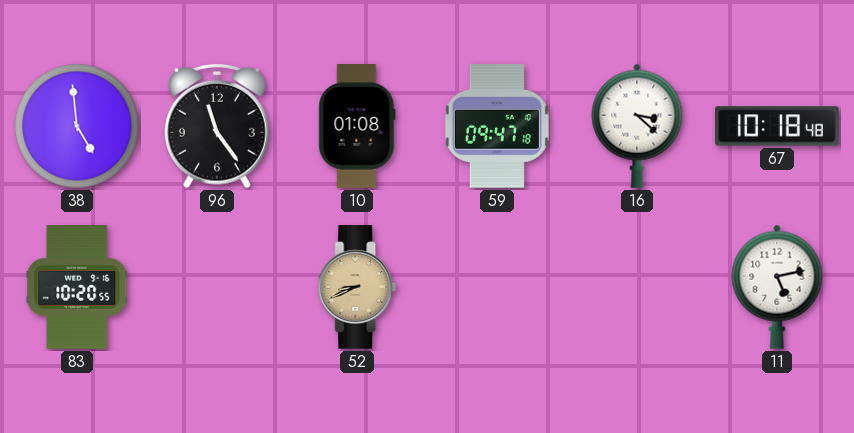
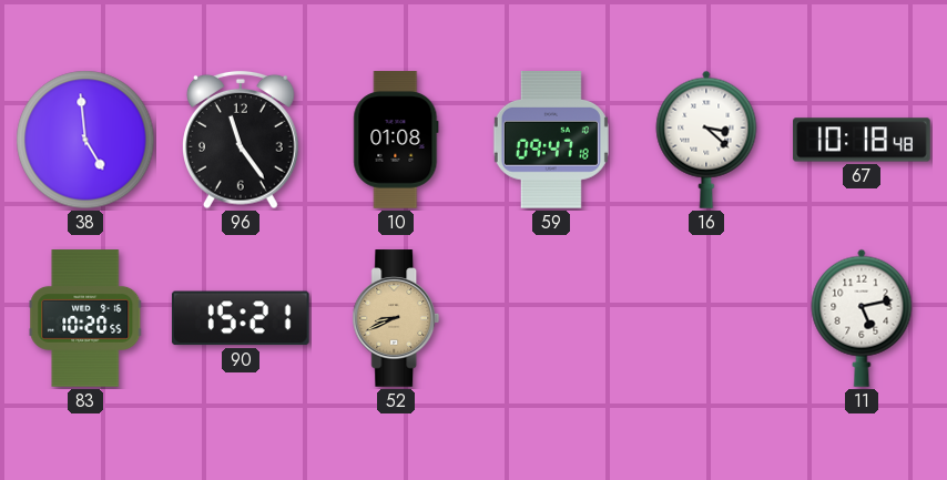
90: none -> 15:21 (241, 318)
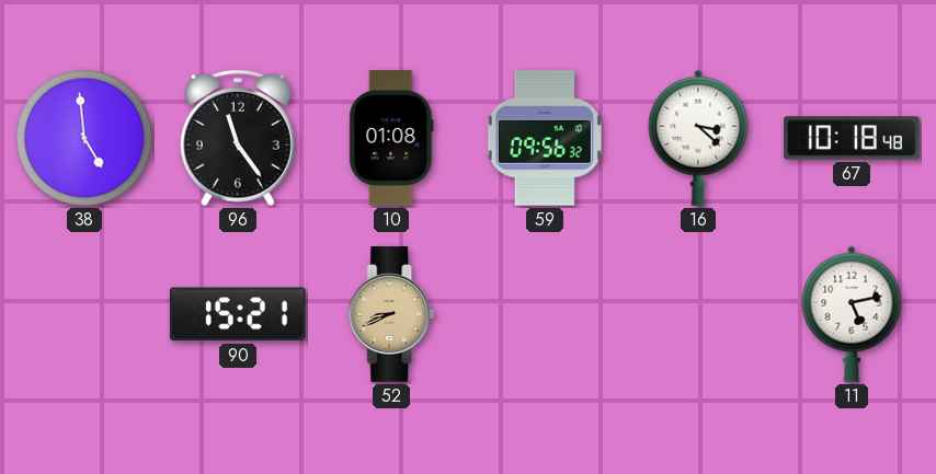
59: 09:47 -> 09:56 (545, 139)
83: 10:20 -> none (85, 318)
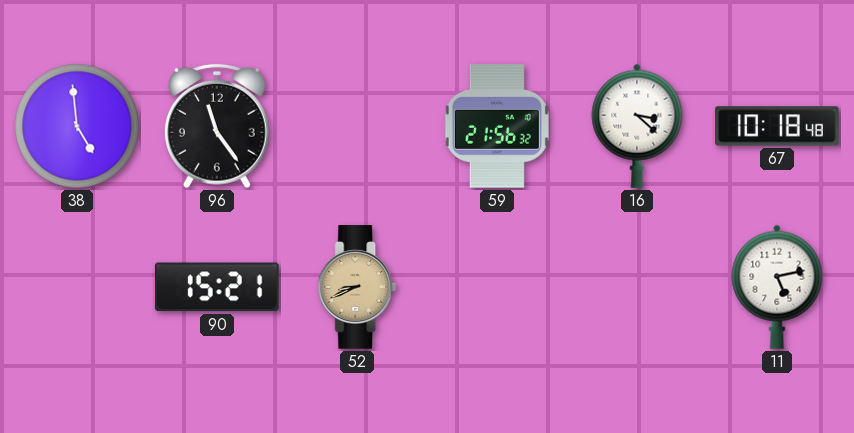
10: 01:08 -> none (391, 138)
59: 09:56 -> 21:56 (497, 127)
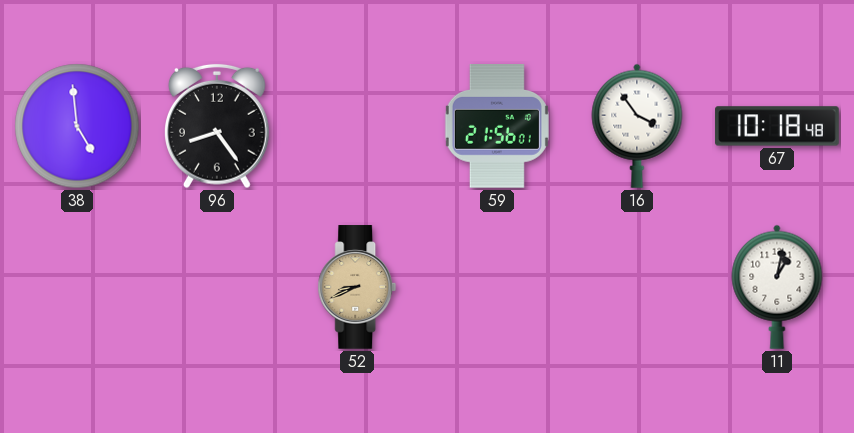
96: 11:24 -> 8:24 (218, 126)
59: 21:56:32 -> 21:56:01 (497, 127)
16: 3:22 -> 3:54 (637, 126)
90: 15:21 -> none (217, 287)
11: 5:13 -> 1:02 (777, 287)
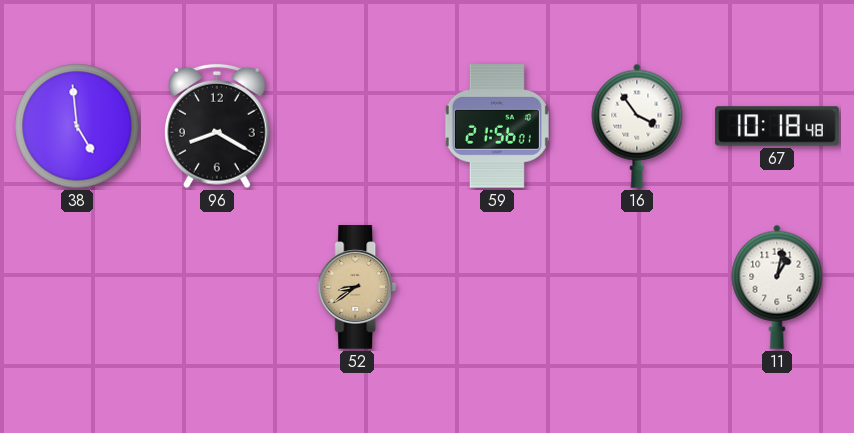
96: 8:24 -> 8:20 (218, 126)
52: 8:41 -> 8:39 (357, 287)
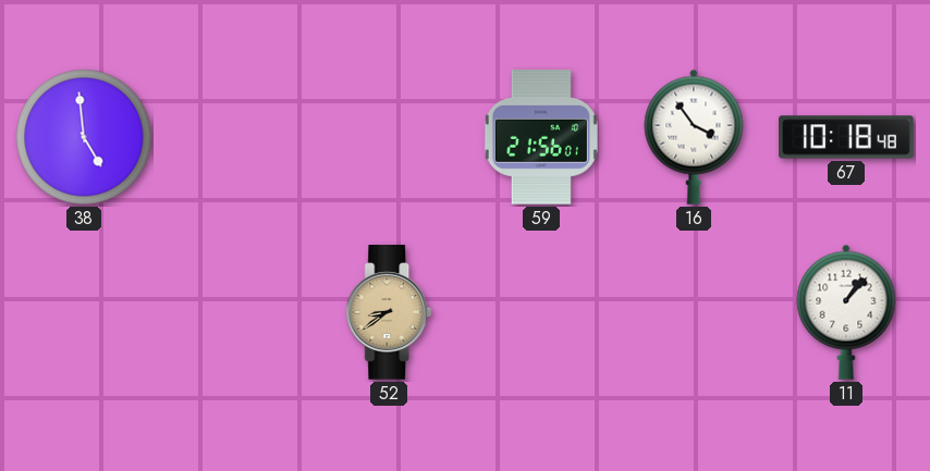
96: 8:20 -> none (218, 126)
11: 1:02 -> 1:07 (846, 312)
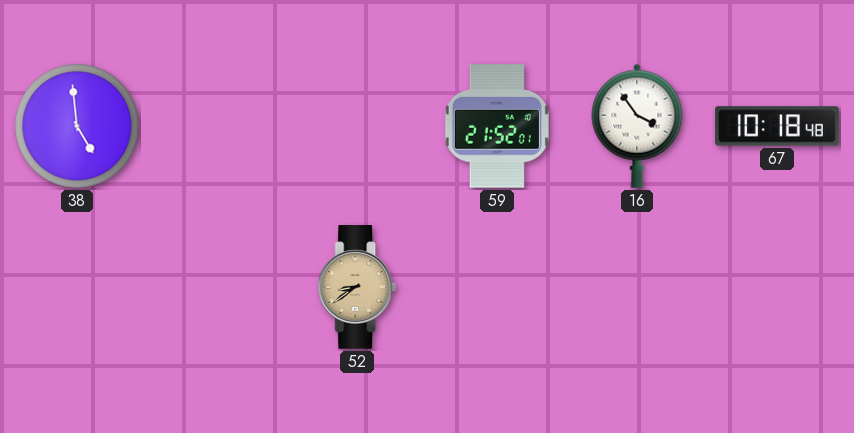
59: 21:56 -> 21:52 (497, 127)
11: 1:07 -> none (846, 312)
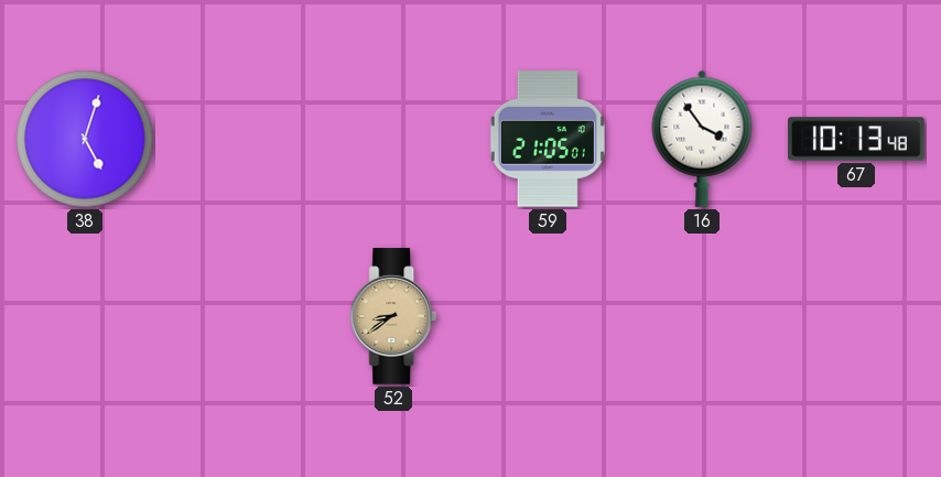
38: 4:59 -> 5:03 (85, 139)
59: 21:52 -> 21:05 (548, 140)
67: 10:18 -> 10:13 (856, 139)
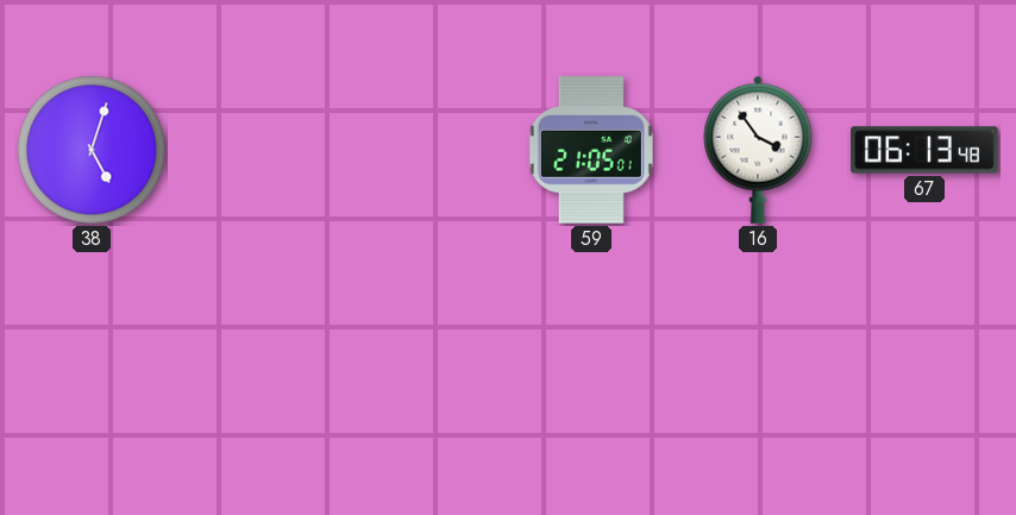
67: 10:13 -> 06:13 (924, 150)
52: 8:39 -> none (393, 316)
